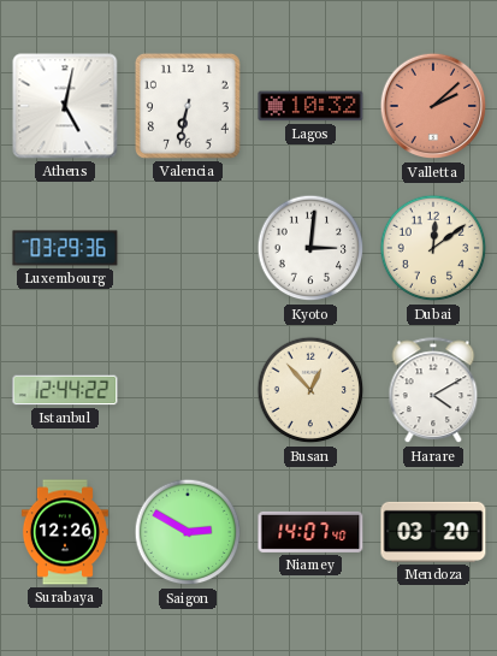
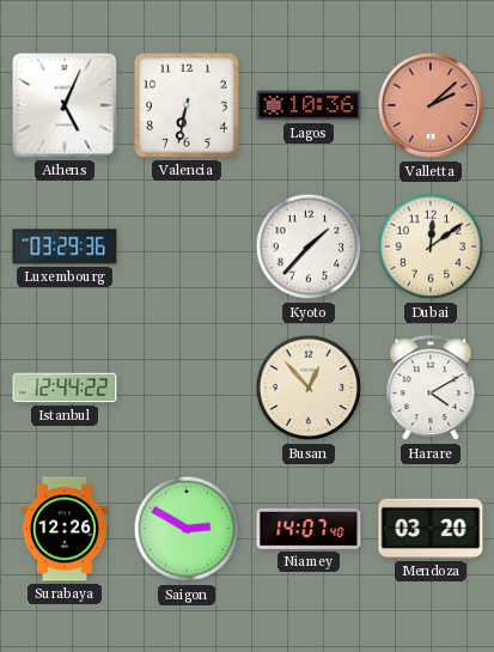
Athens: 5:02 -> 5:04 (65, 105)
Lagos: 10:32 -> 10:36 (309, 105)
Kyoto: 3:01 -> 1:37 (309, 246)
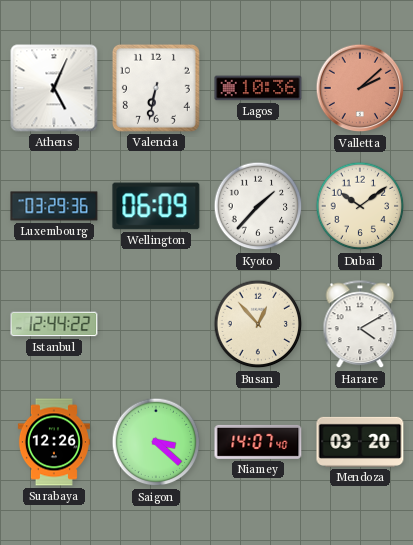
Wellington: none -> 06:09 (156, 206)
Dubai: 12:09 -> 10:09 (360, 206)
Saigon: 2:50 -> 3:22 (156, 442)
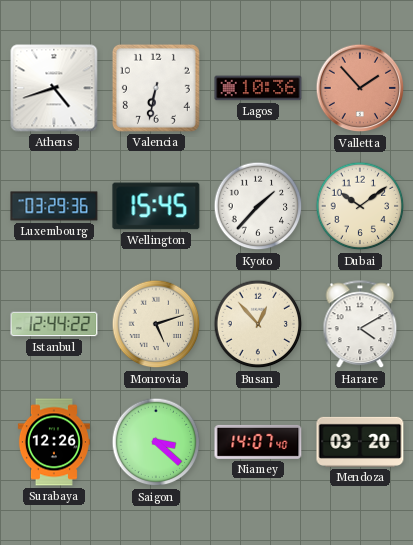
Athens: 5:04 -> 4:42 (54, 88)
Valletta: 2:08 -> 1:53 (360, 88)
Wellington: 06:09 -> 15:45 (156, 206)
Monrovia: none -> 5:12 (156, 324)
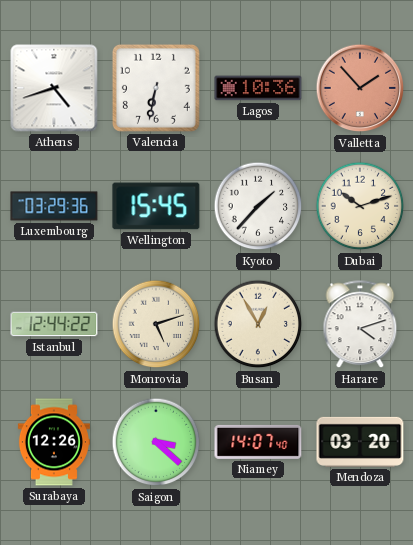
Dubai: 10:09 -> 10:12 (360, 206)
Busan: 12:53 -> 12:55 (258, 324)
Harare: 4:10 -> 4:12 (360, 325)
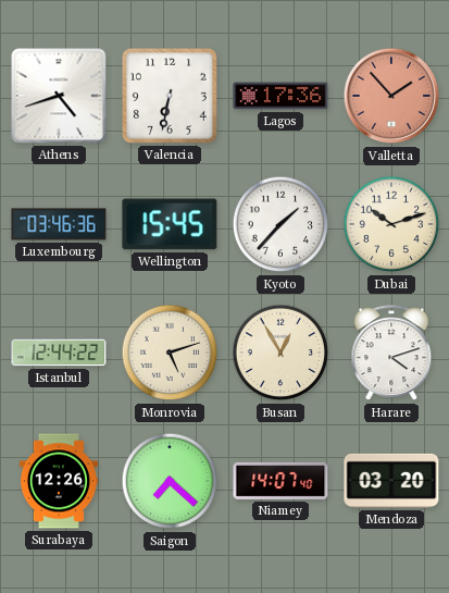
Lagos: 10:36 -> 17:36 (280, 96)
Luxembourg: 03:29 -> 03:46 (59, 224)
Saigon: 3:22 -> 7:22 (170, 481)
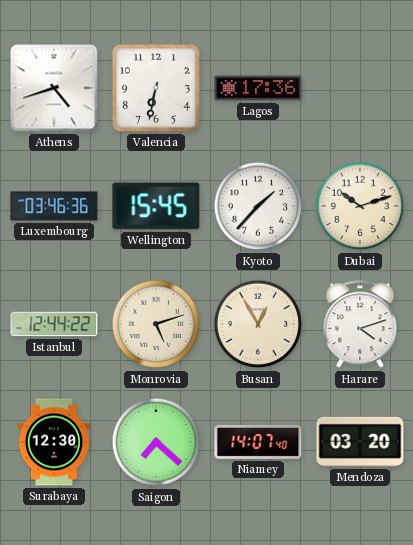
Valletta: 1:53 -> none (391, 96)
Surabaya: 12:26 -> 12:30 (54, 442)
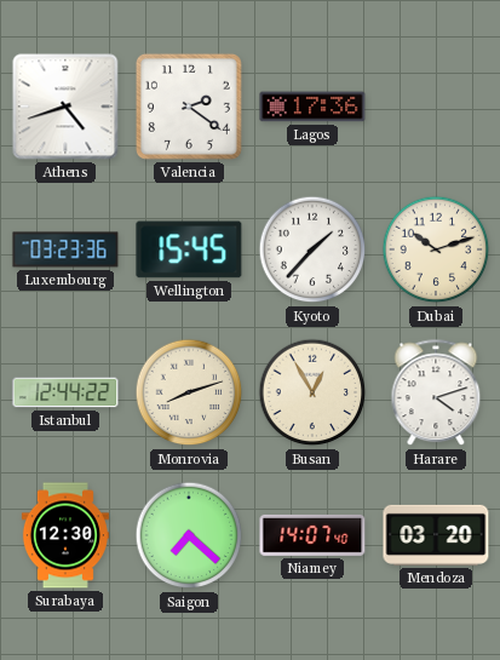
Valencia: 6:32 -> 2:21 (189, 107)
Luxembourg: 03:46 -> 03:23 (65, 249)
Monrovia: 5:12 -> 8:12 (189, 392)
